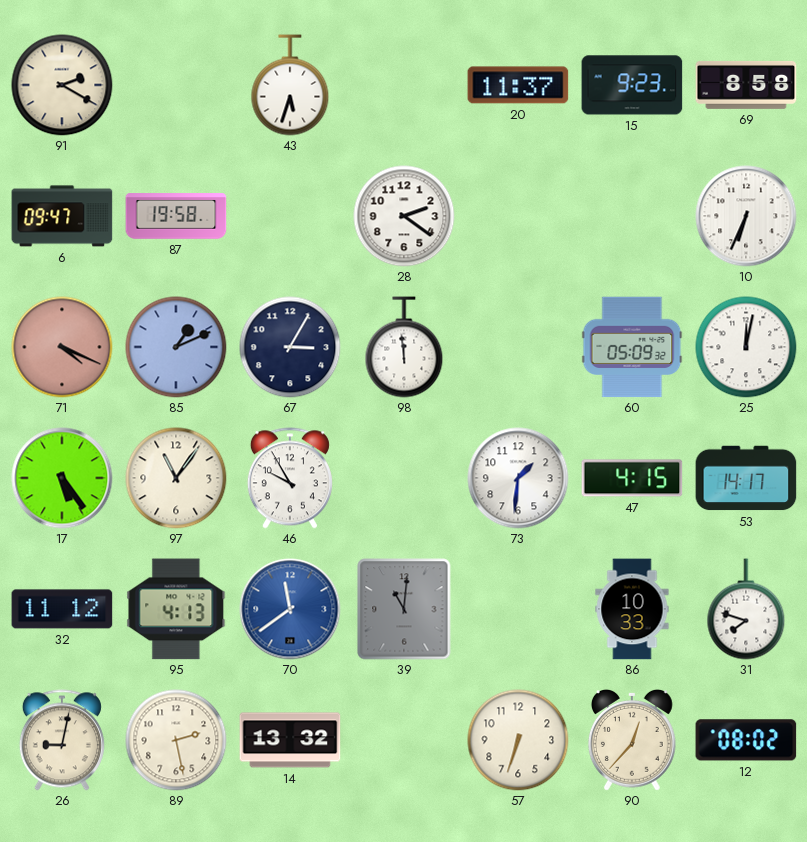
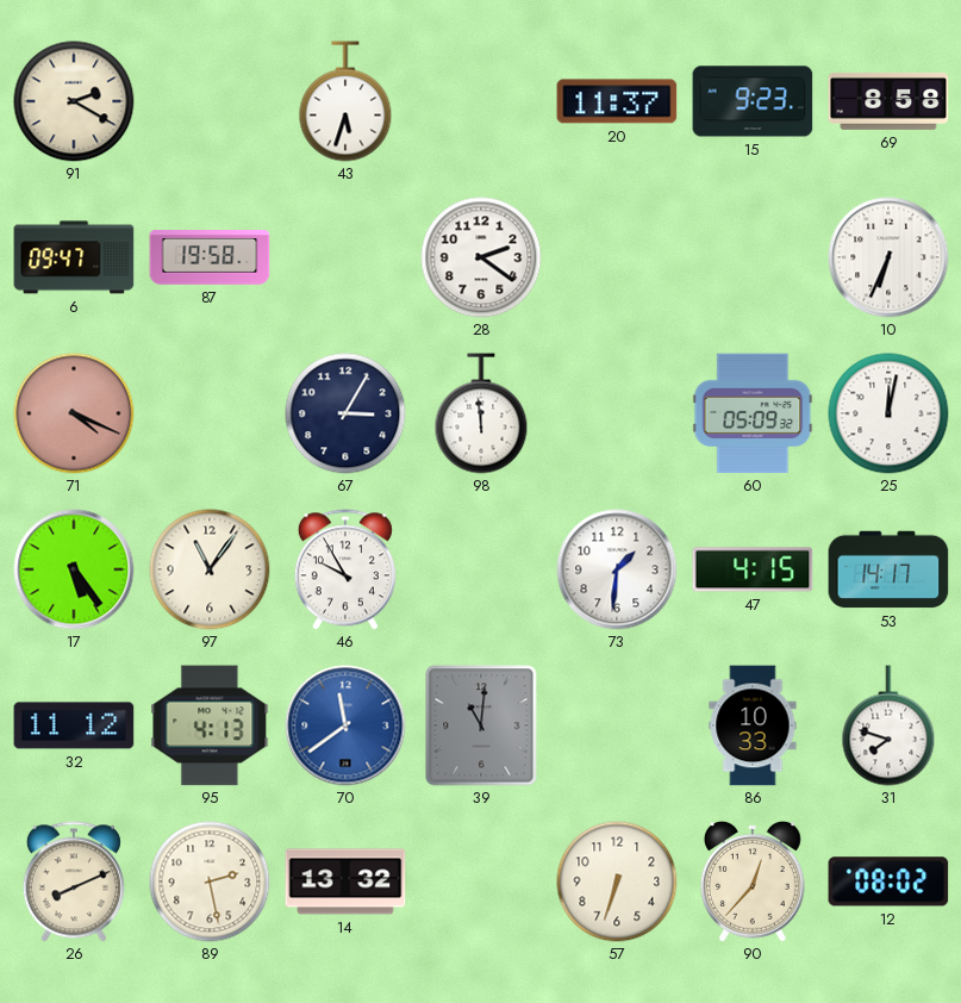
85: 1:11 -> none (176, 347)
26: 9:02 -> 8:11 (74, 881)
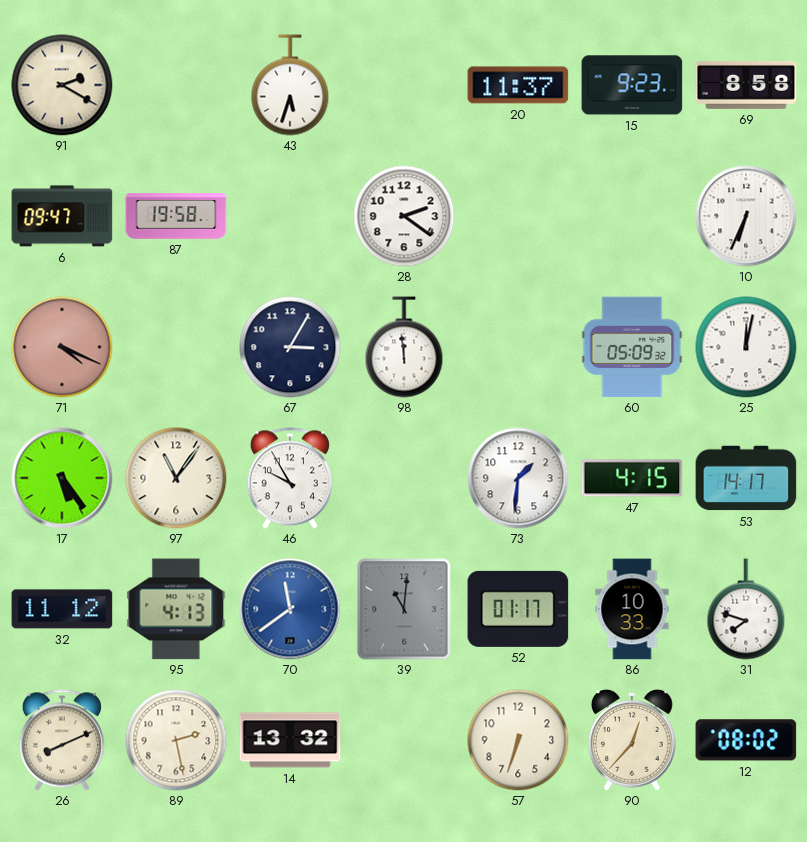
52: none -> 01:17 (518, 609)
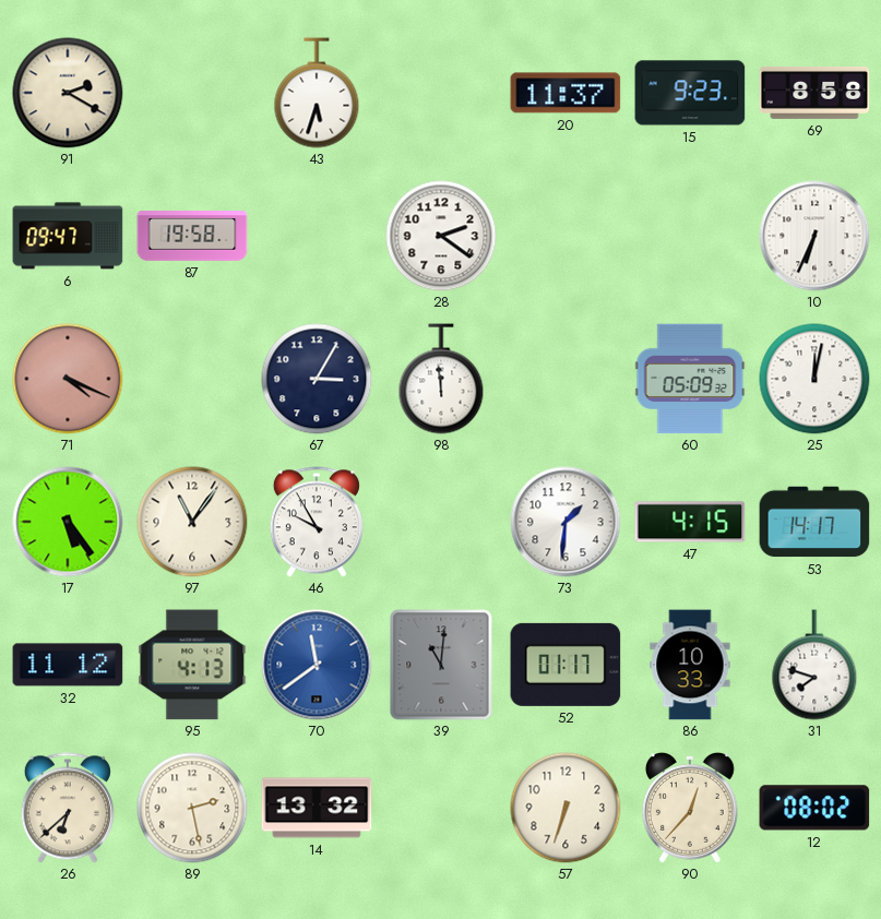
26: 8:11 -> 6:38 (68, 808)
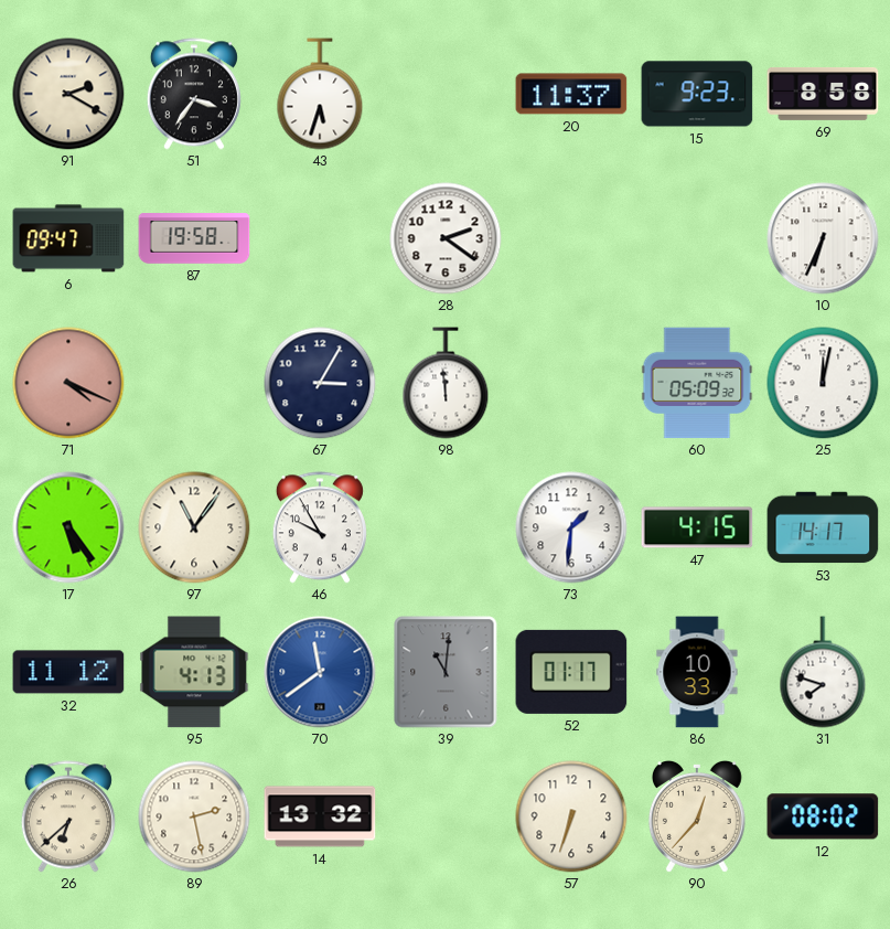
51: none -> 3:36 (194, 94)
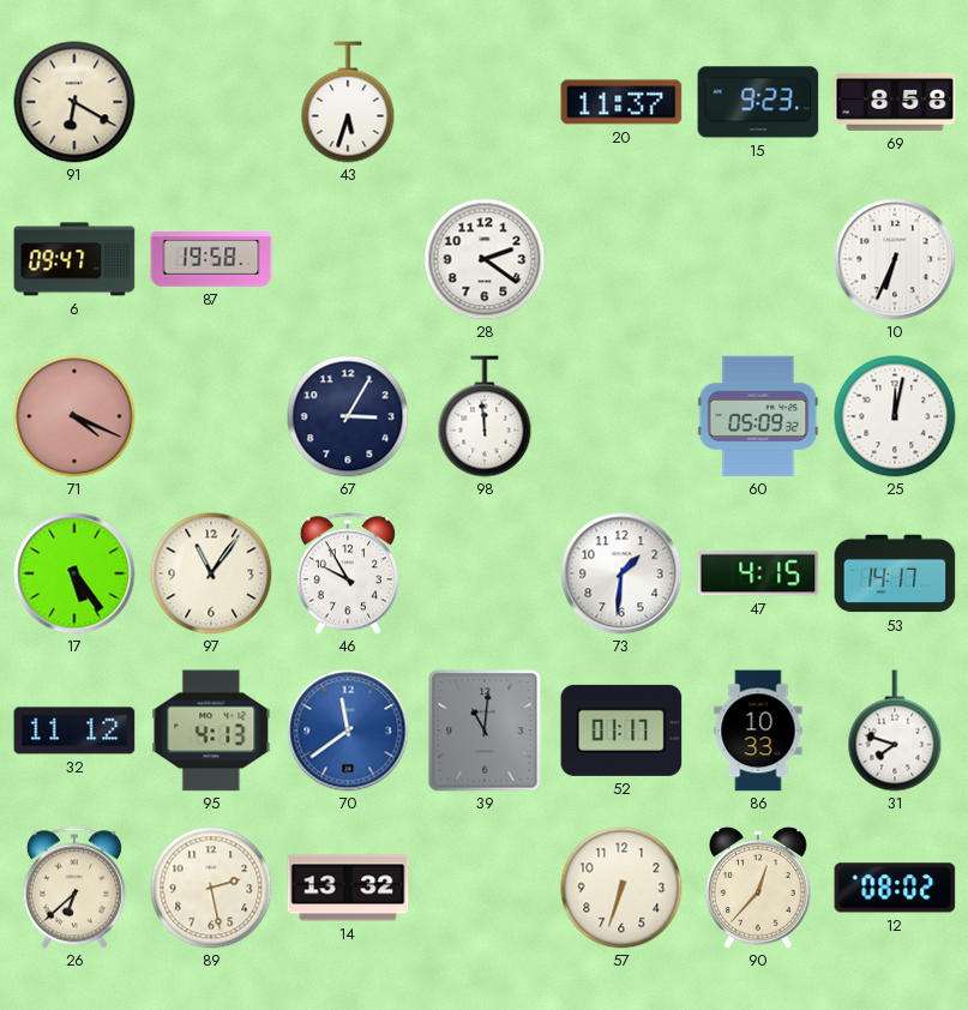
91: 2:20 -> 6:20 (74, 102)
51: 3:36 -> none (194, 94)
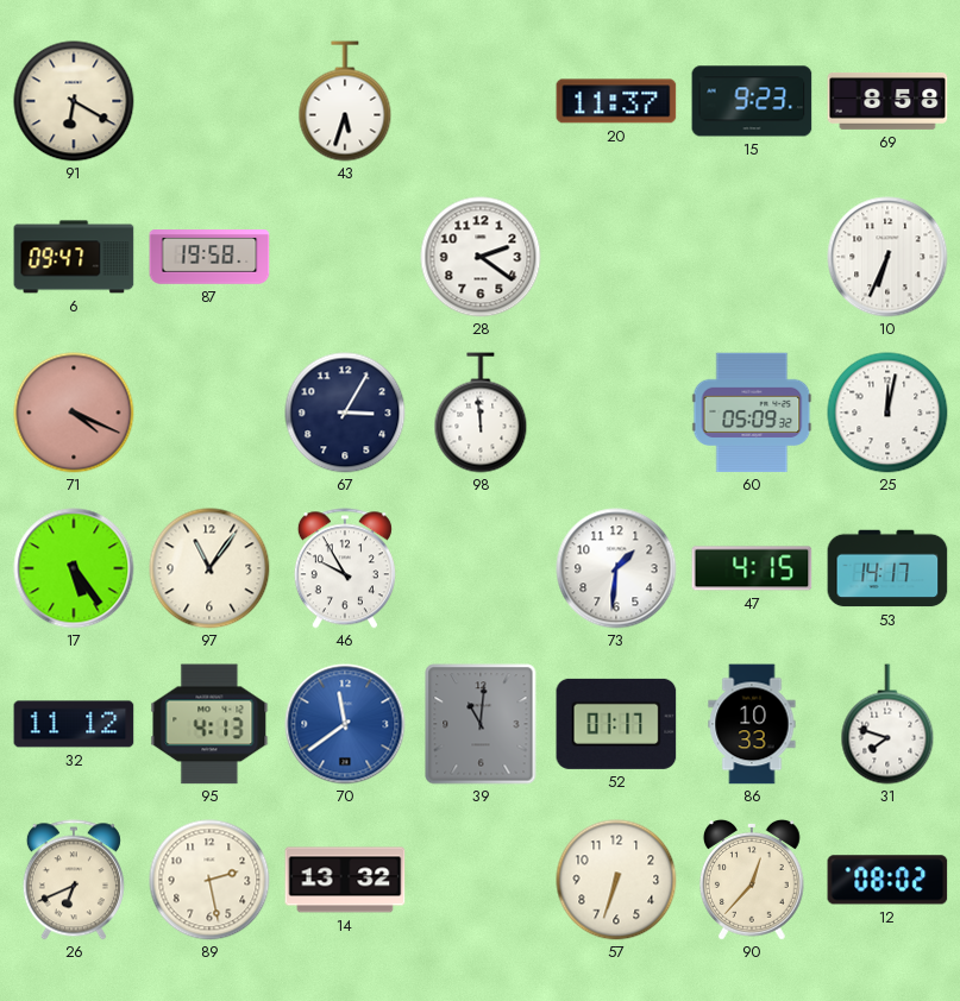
26: 6:38 -> 6:41 (74, 880)
